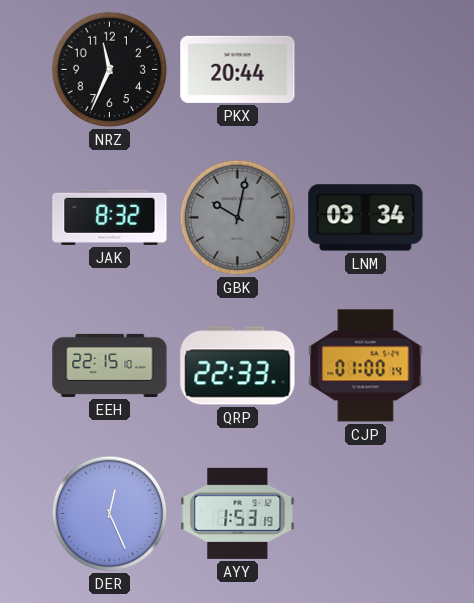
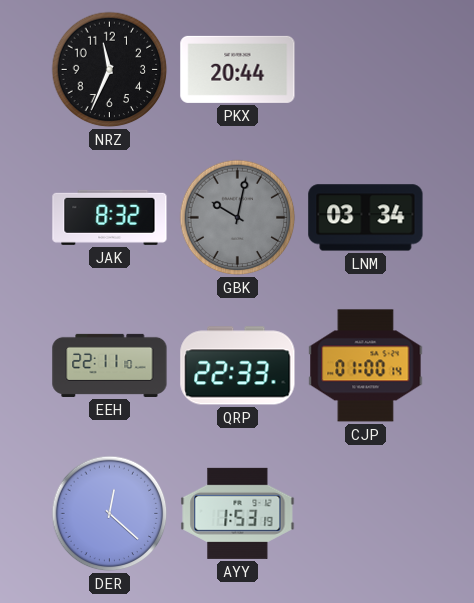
EEH: 22:15 -> 22:11 (110, 365)
DER: 12:26 -> 12:22 (110, 514)
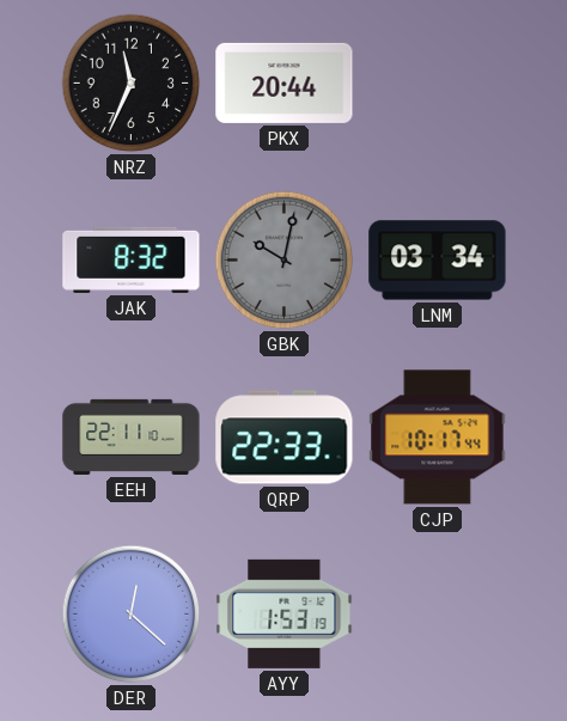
CJP: 01:00 -> 10:17 (438, 438)
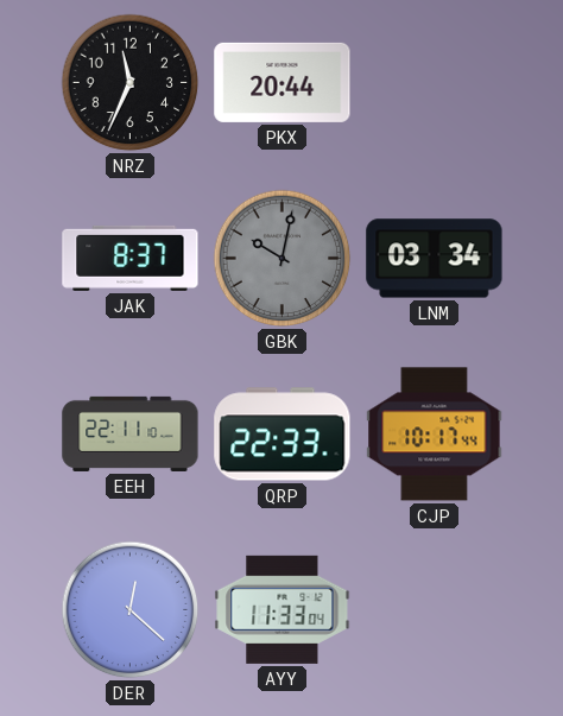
JAK: 8:32 -> 8:37 (131, 258)
AYY: 1:53 -> 11:33 (283, 609)
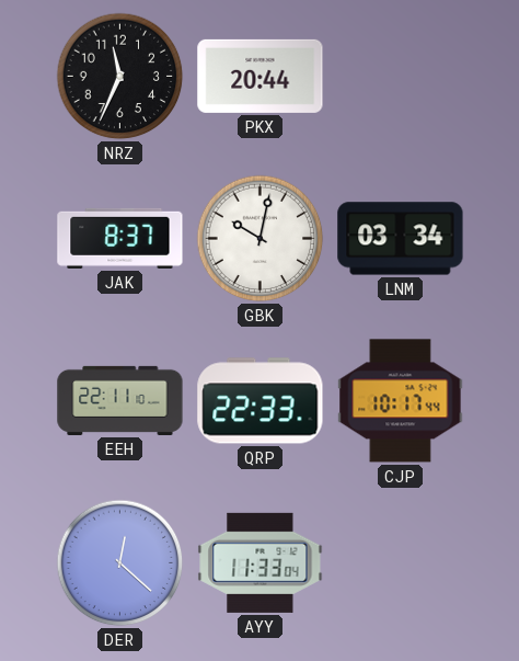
GBK dial: grey -> white (261, 239)
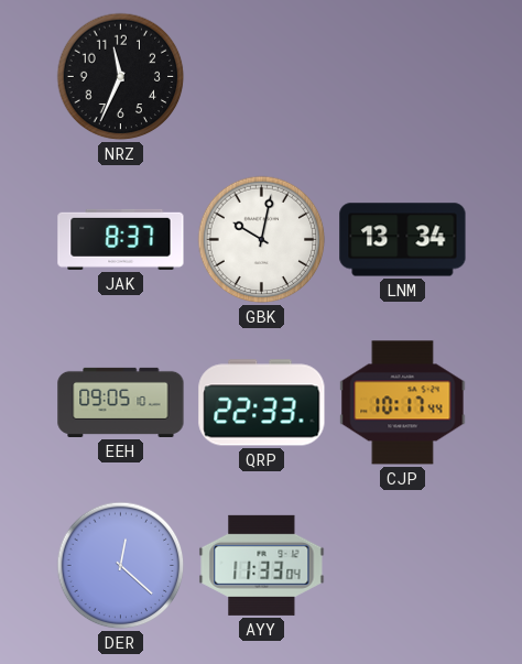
PKX: 20:44 -> none (261, 76)
LNM: 03:34 -> 13:34 (403, 240)
EEH: 22:11 -> 09:05 (121, 402)
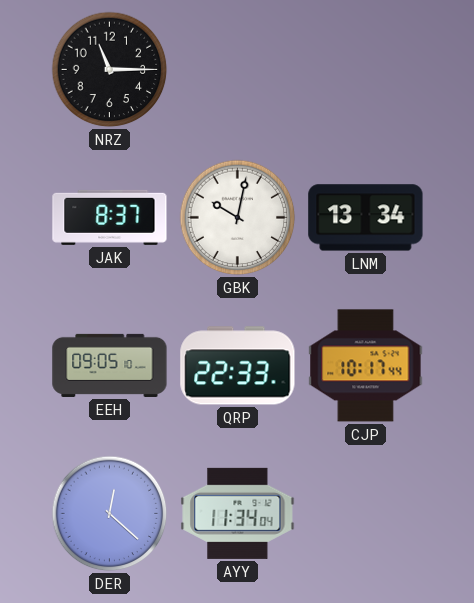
NRZ: 11:34 -> 11:15 (110, 70)
AYY: 11:33 -> 11:34 (238, 513)
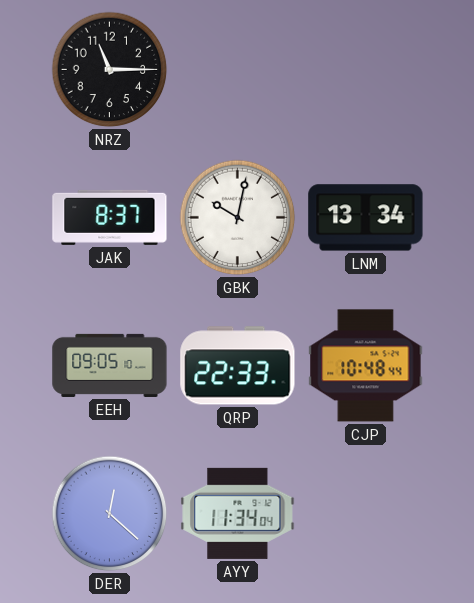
CJP: 10:17 -> 10:48 (366, 366)
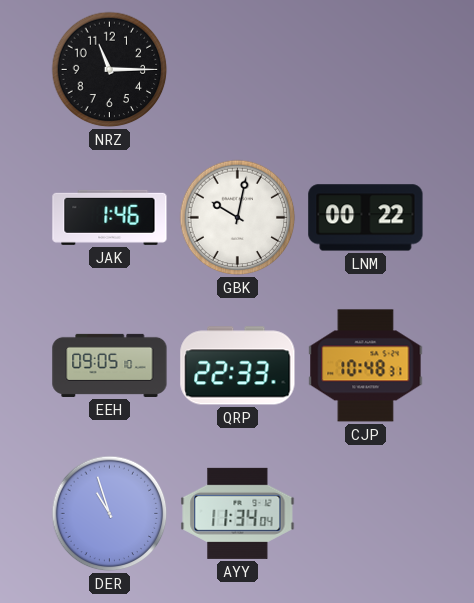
JAK: 8:37 -> 1:46 (110, 217)
LNM: 13:34 -> 00:22 (366, 218)
CJP: 10:48:44 -> 10:48:31 (366, 366)
DER: 12:22 -> 10:57 (110, 514)
